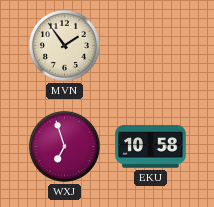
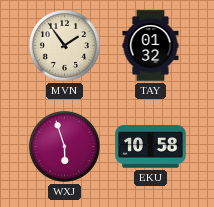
TAY: none -> 01:32 (151, 46)
WXJ: 6:57 -> 5:57 (64, 146)
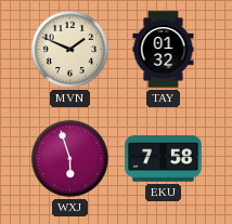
MVN: 1:54 -> 1:49 (69, 49)
EKU: 10:58 -> 7:58 (164, 159)
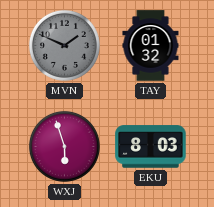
MVN dial: cream -> grey (64, 45)
EKU: 7:58 -> 8:03 (151, 147)
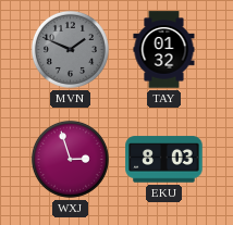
WXJ: 5:57 -> 2:57 (70, 159)
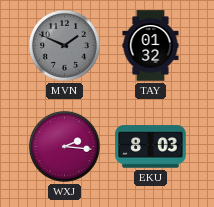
WXJ: 2:57 -> 2:16 (64, 146)
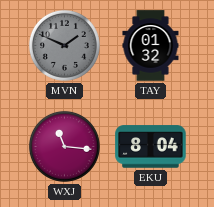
WXJ: 2:16 -> 11:16 (64, 146)
EKU: 8:03 -> 8:04 (151, 147)
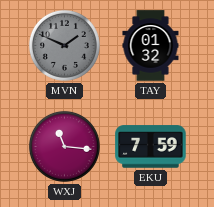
EKU: 8:04 -> 7:59 (151, 147)
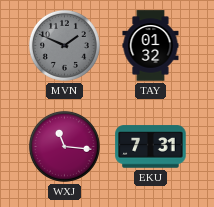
EKU: 7:59 -> 7:31 (151, 147)
